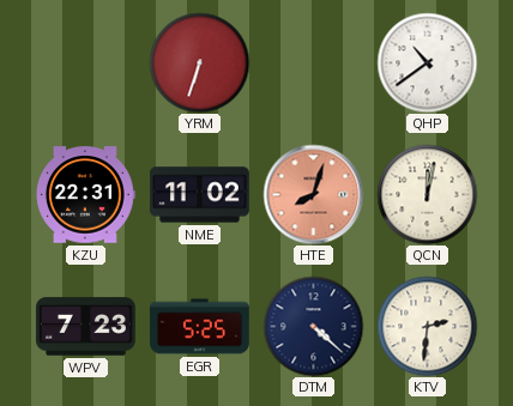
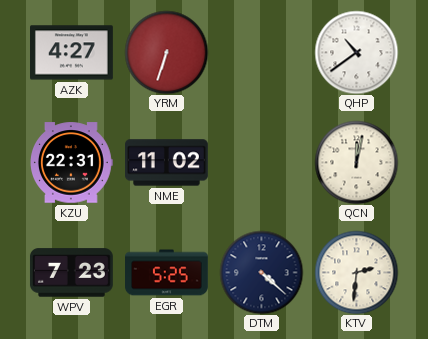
AZK: none -> 4:27 (72, 53)
HTE: 8:03 -> none (313, 194)
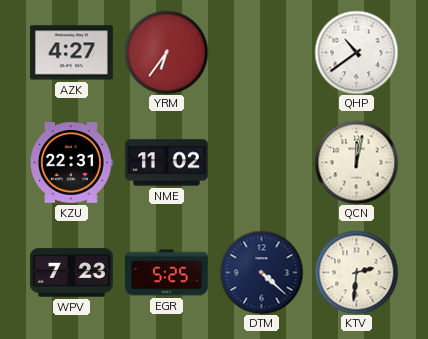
YRM: 6:33 -> 6:36 (166, 52)
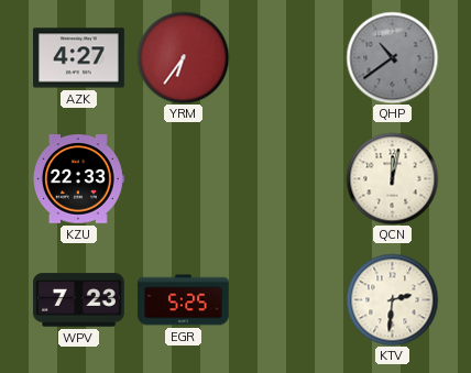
QHP dial: white -> grey (392, 57)
KZU: 22:31 -> 22:33 (79, 179)
NME: 11:02 -> none (167, 163)
DTM: 4:22 -> none (261, 272)
